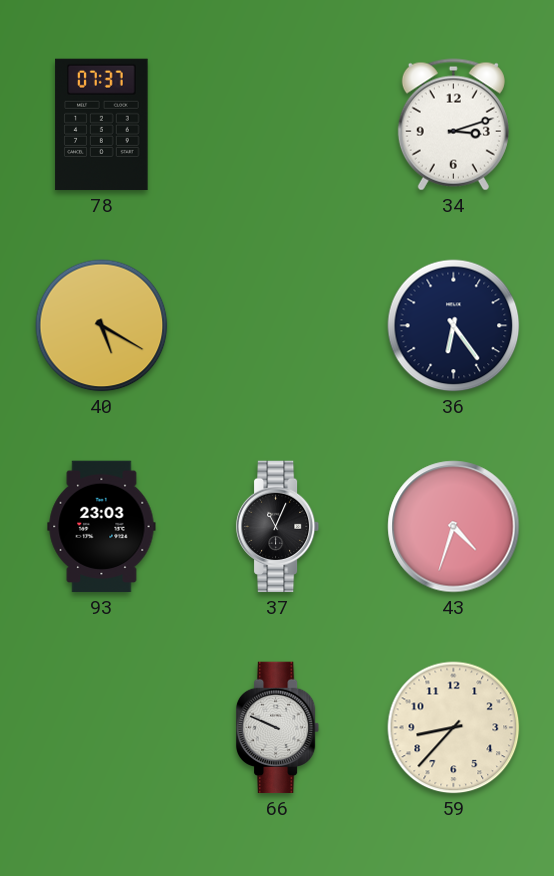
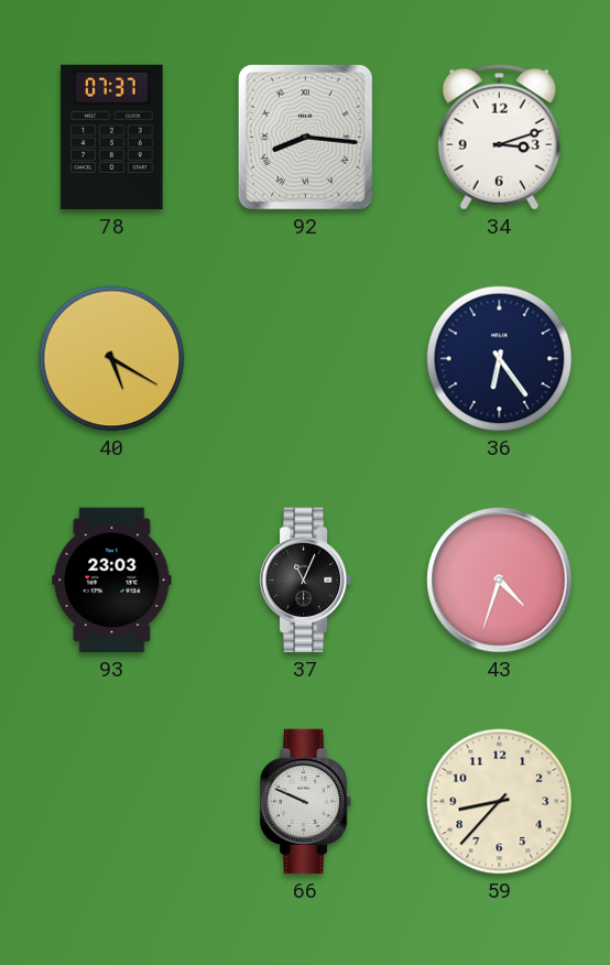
92: none -> 8:16 (305, 137)
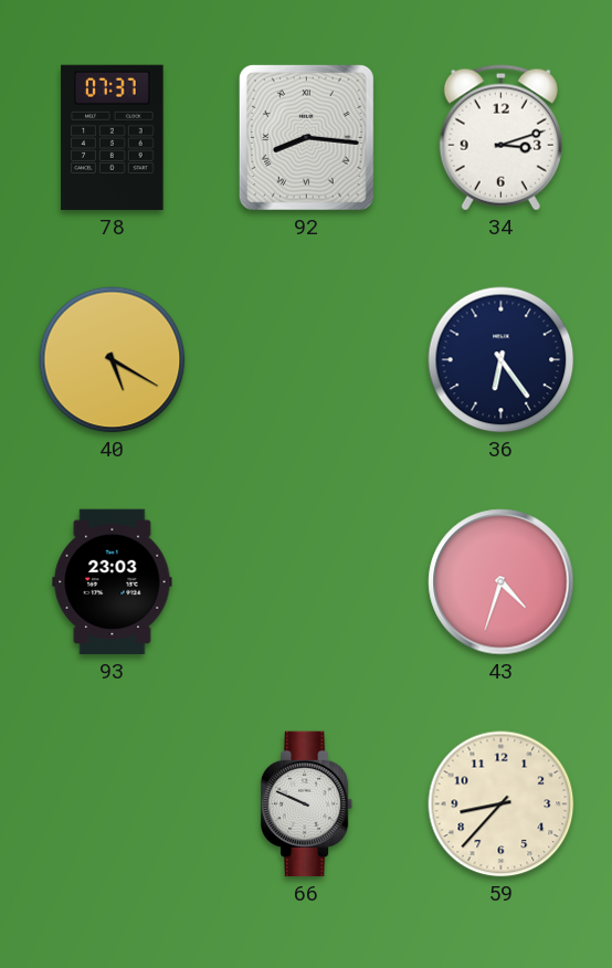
37: 11:04 -> none (306, 581)
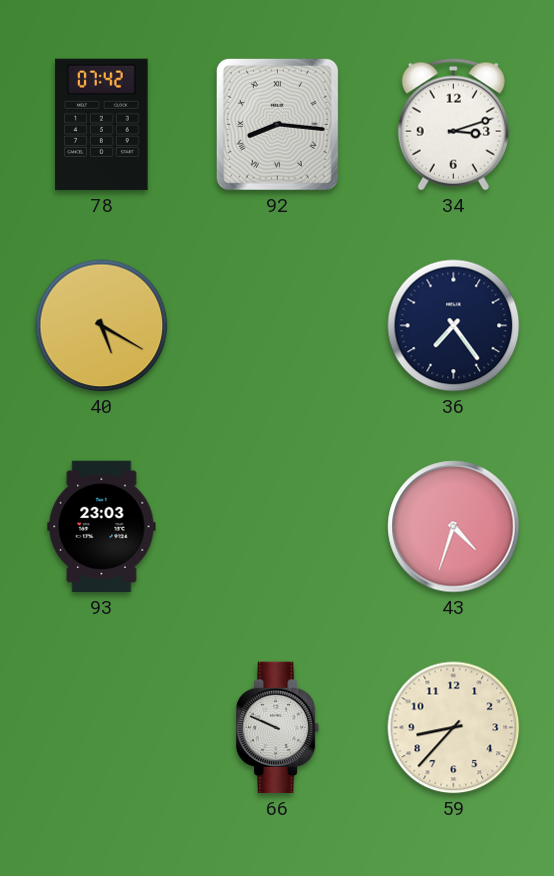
78: 07:37 -> 07:42 (102, 125)
36: 6:24 -> 7:24 (454, 326)
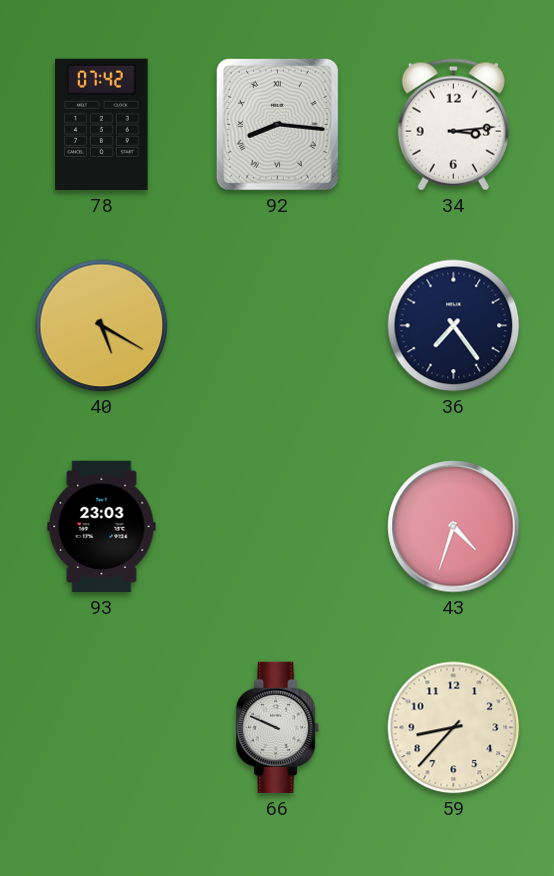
34: 3:12 -> 3:14 (453, 125)
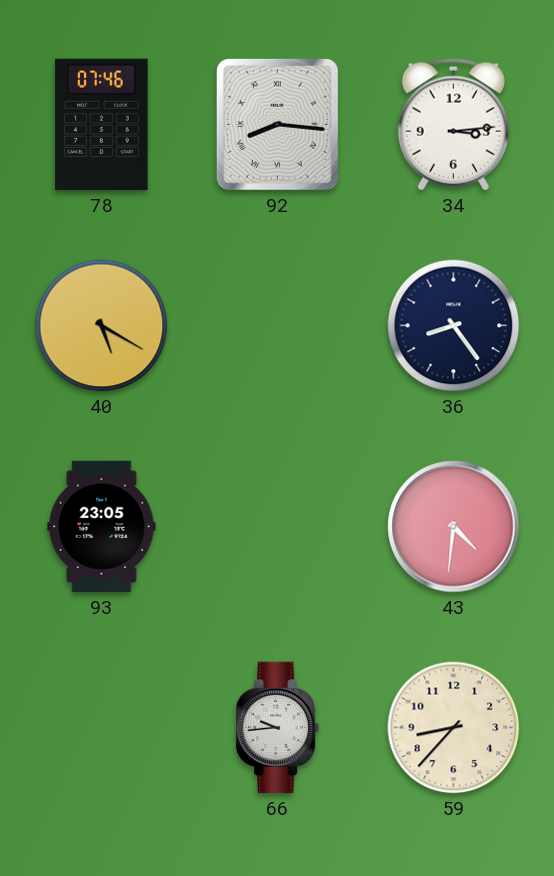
78: 07:42 -> 07:46 (102, 125)
36: 7:24 -> 8:24 (454, 326)
93: 23:03 -> 23:05 (102, 527)
43: 4:33 -> 4:31 (454, 527)
66: 9:49 -> 9:44 (278, 728)
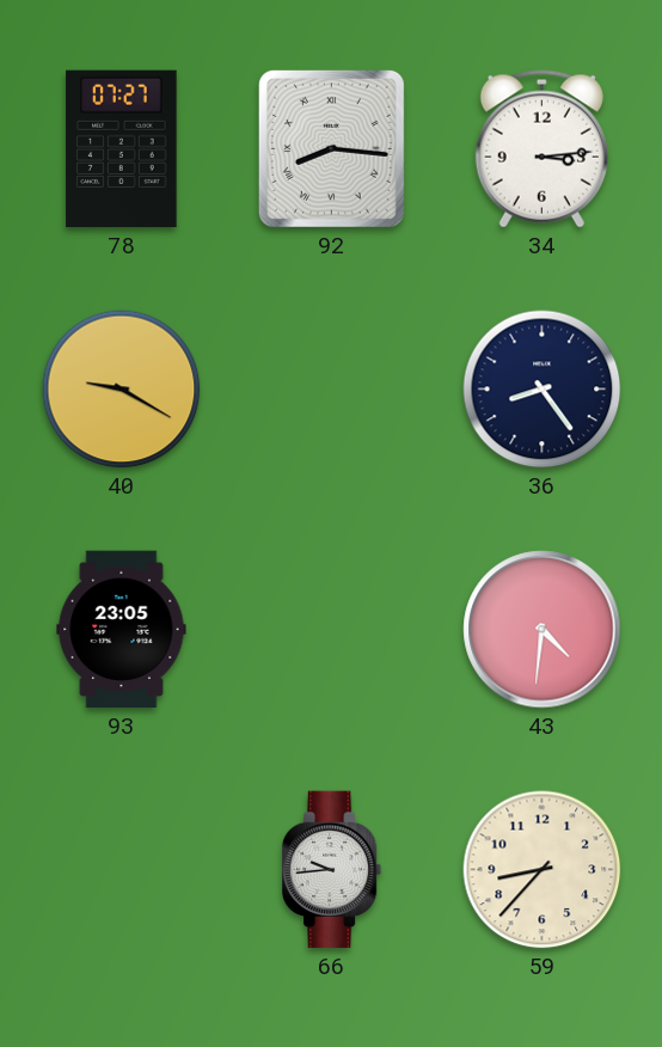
78: 07:46 -> 07:27 (122, 149)
40: 5:20 -> 9:20 (122, 390)
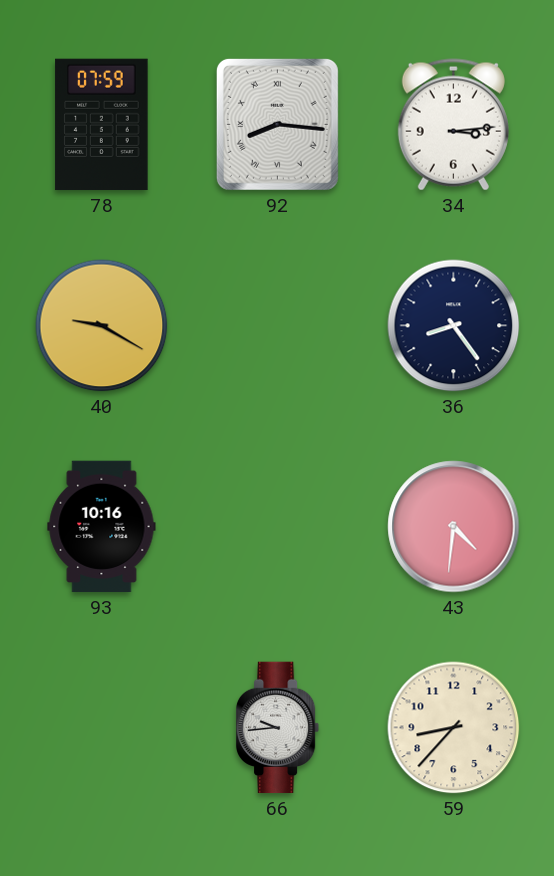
78: 07:27 -> 07:59 (102, 125)
93: 23:05 -> 10:16 (102, 527)
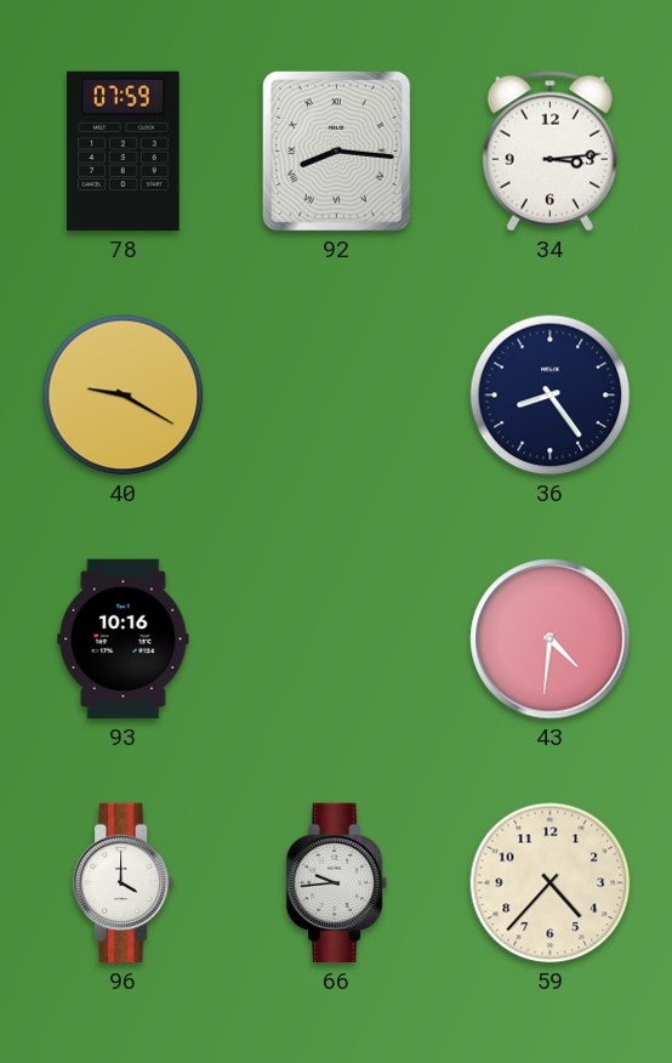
96: none -> 4:00 (124, 883)
59: 8:37 -> 4:37 (551, 883)
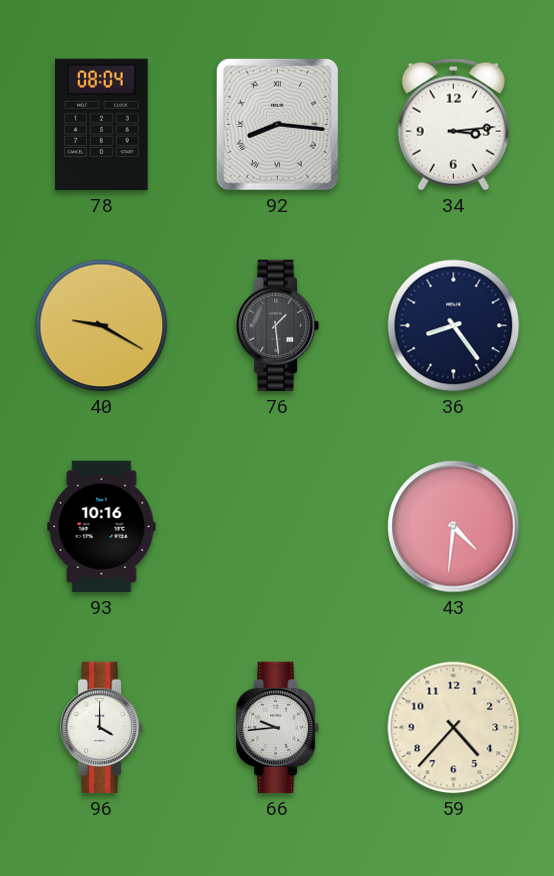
78: 07:59 -> 08:04 (102, 125)
76: none -> 1:29 (278, 326)
